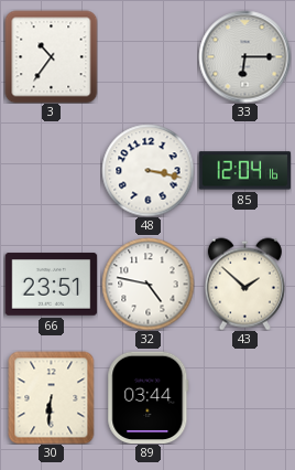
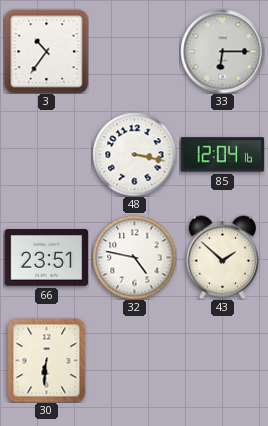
89: 03:44 -> none (149, 397)
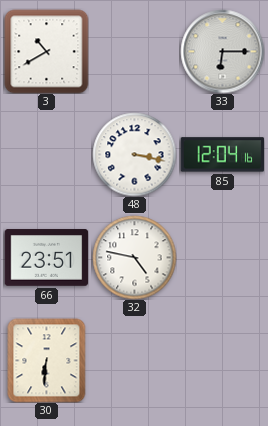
3: 10:36 -> 10:40 (46, 51)
43: 1:52 -> none (222, 257)
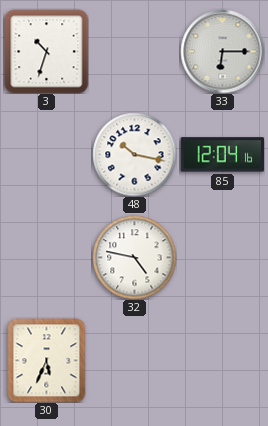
3: 10:40 -> 10:33 (46, 51)
48: 3:17 -> 10:17 (134, 154)
66: 23:51 -> none (46, 258)
30: 6:31 -> 5:34 (47, 360)
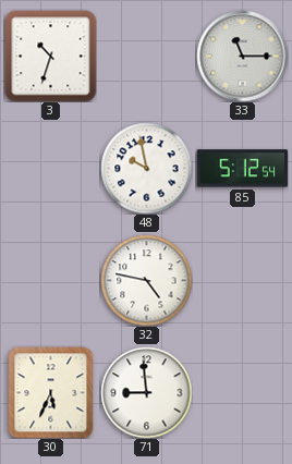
33: 6:15 -> 11:15 (242, 56)
48: 10:17 -> 9:58 (146, 168)
85: 12:04 -> 5:12 (242, 169)
71: none -> 8:59 (146, 392)
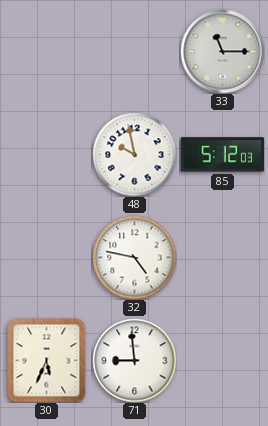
3: 10:33 -> none (50, 56)
85: 5:12:54 -> 5:12:03 (222, 155)
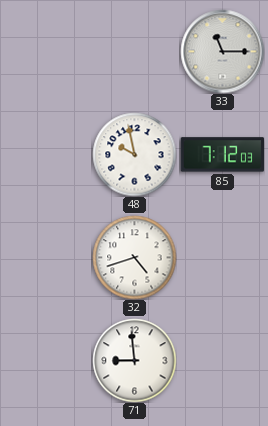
85: 5:12 -> 7:12 (222, 155)
32: 4:47 -> 4:42 (134, 257)
30: 5:34 -> none (47, 360)
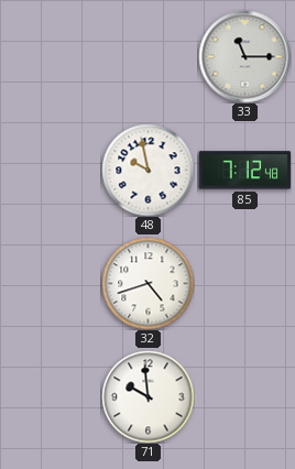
85: 7:12:03 -> 7:12:48 (244, 171)
71: 8:59 -> 9:59 (147, 396)
